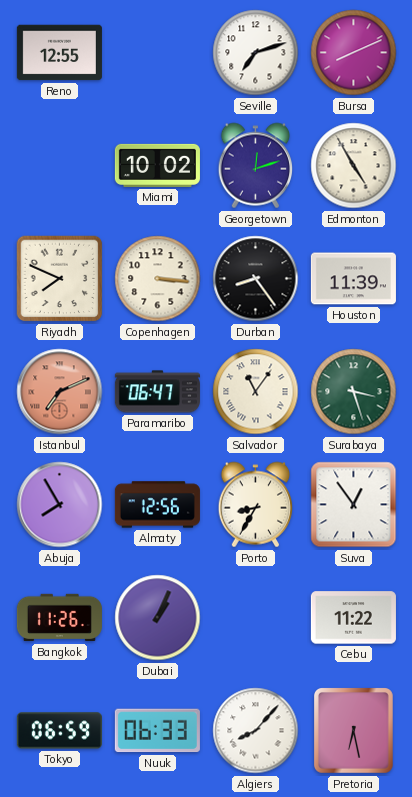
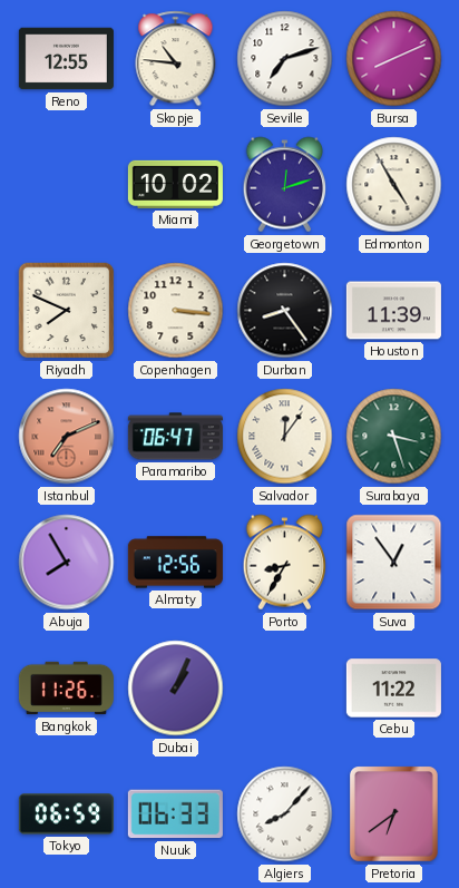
Skopje: none -> 10:46 (176, 59)
Salvador: 11:06 -> 12:06 (285, 437)
Pretoria: 6:28 -> 6:39 (394, 814)
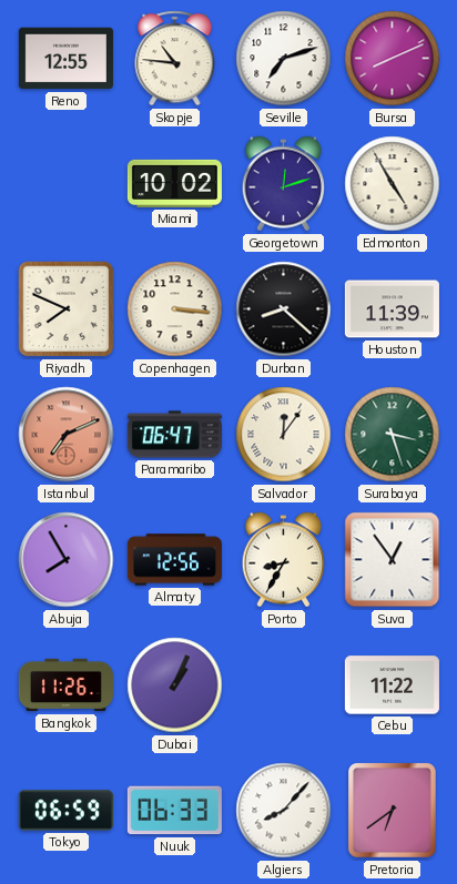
Durban: 8:24 -> 8:22 (284, 309)
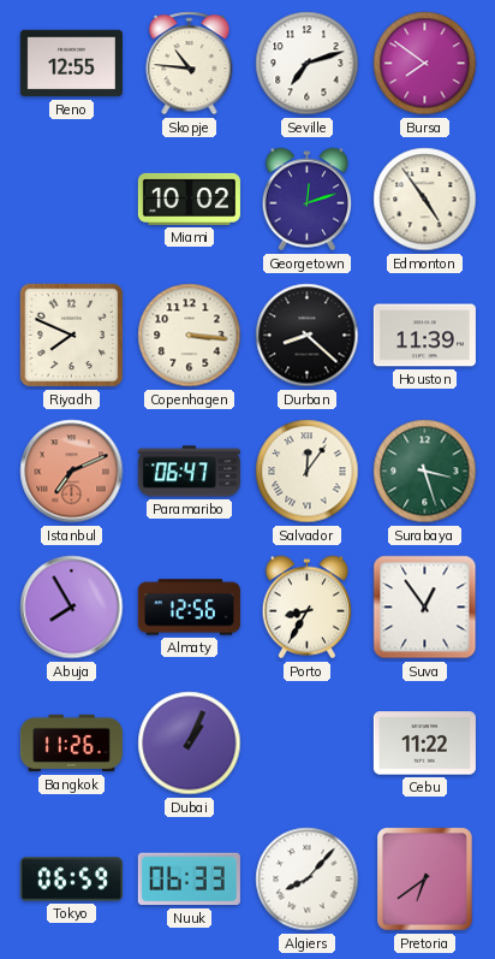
Bursa: 8:11 -> 7:51 (425, 64)
Edmonton: 4:55 -> 4:54 (425, 200)
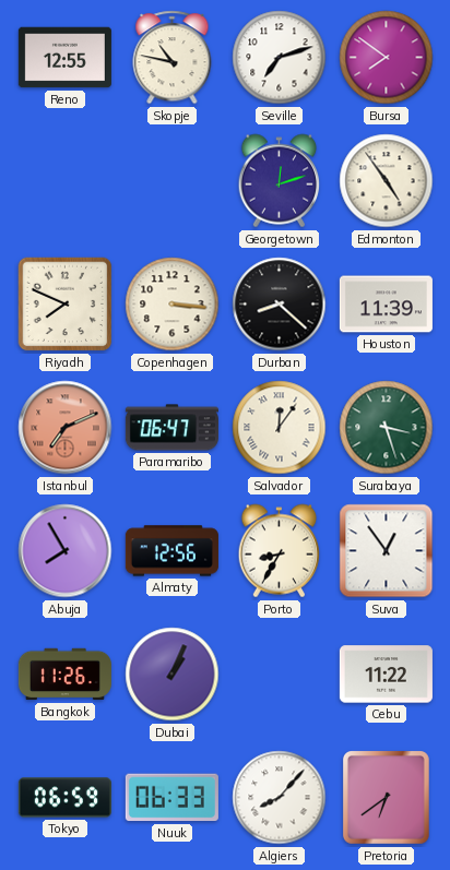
Skopje: 10:46 -> 10:47 (173, 58)
Miami: 10:02 -> none (189, 199)
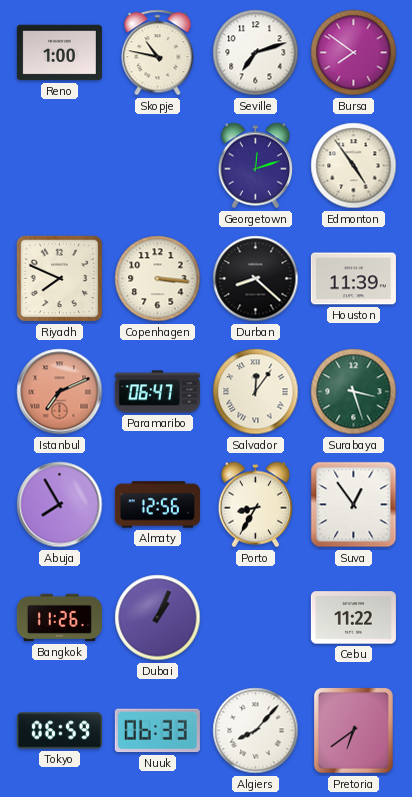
Reno: 12:55 -> 1:00 (59, 53)
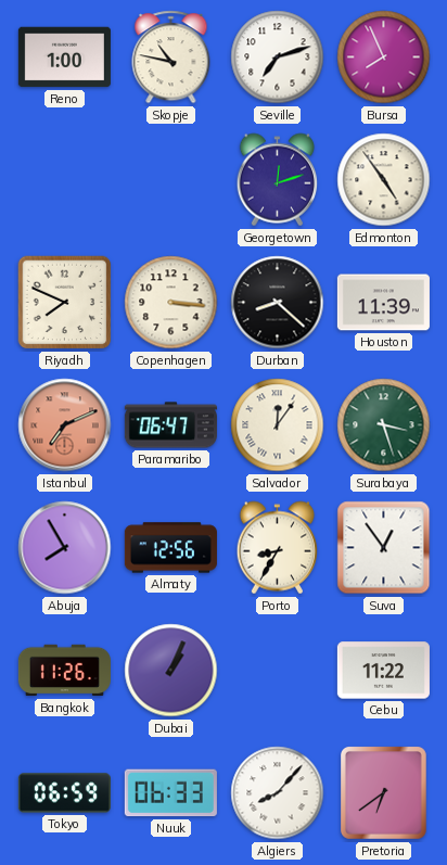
Bursa: 7:51 -> 7:56 (384, 58)
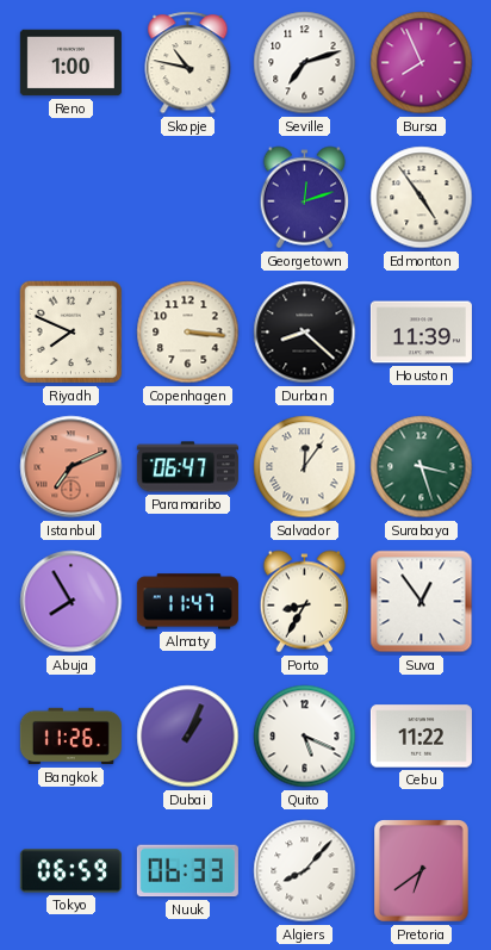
Almaty: 12:56 -> 11:47 (187, 602)
Quito: none -> 5:19 (305, 737)
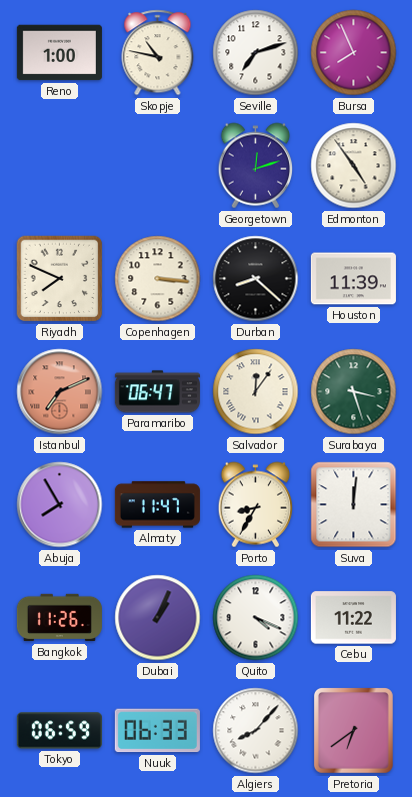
Suva: 12:54 -> 12:01 (354, 505)
Quito: 5:19 -> 4:19 (256, 618)
